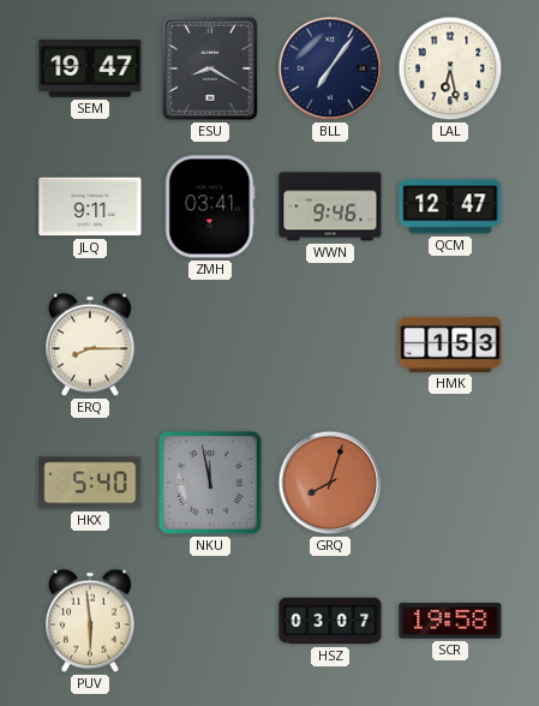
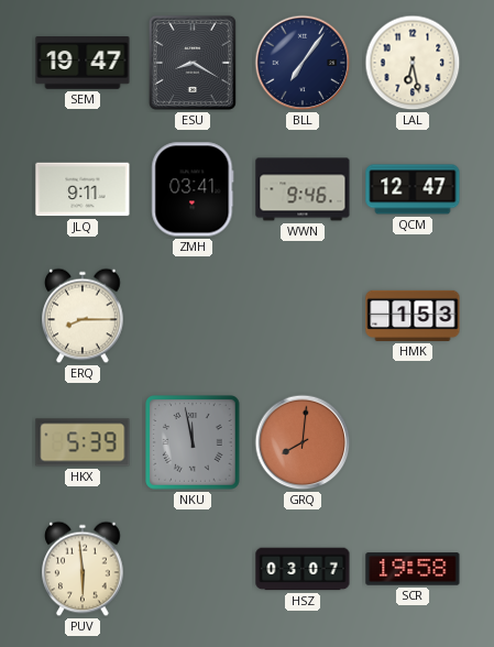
HKX: 5:40 -> 5:39 (83, 442)
GRQ: 8:03 -> 8:01 (303, 442)
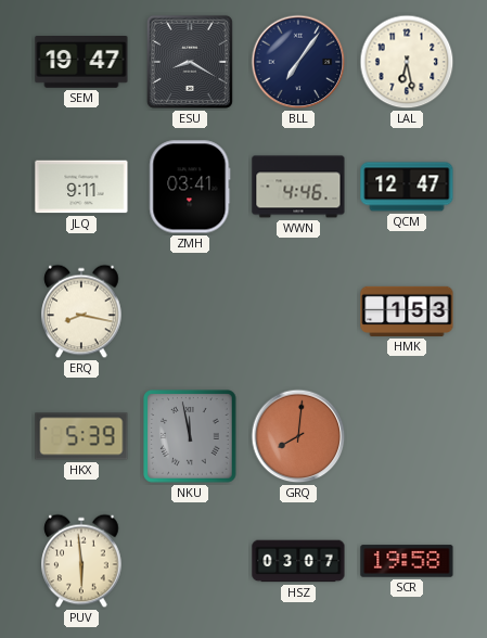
WWN: 9:46 -> 4:46 (298, 187)
ERQ: 8:15 -> 8:17 (81, 311)
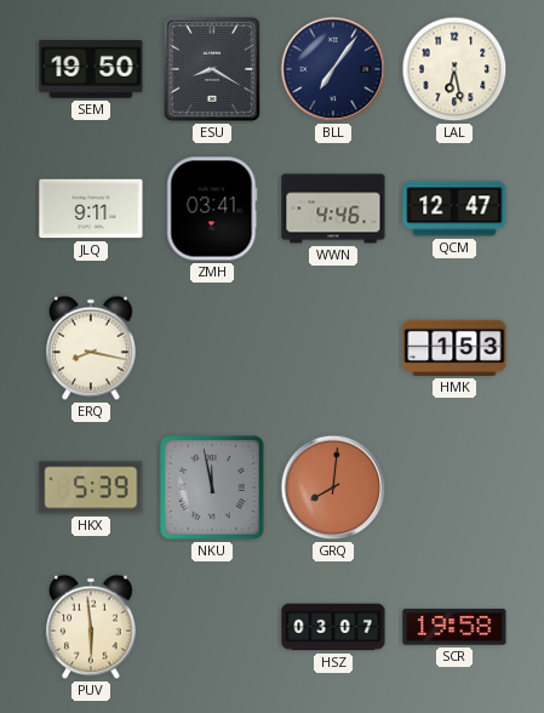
SEM: 19:47 -> 19:50 (91, 70)
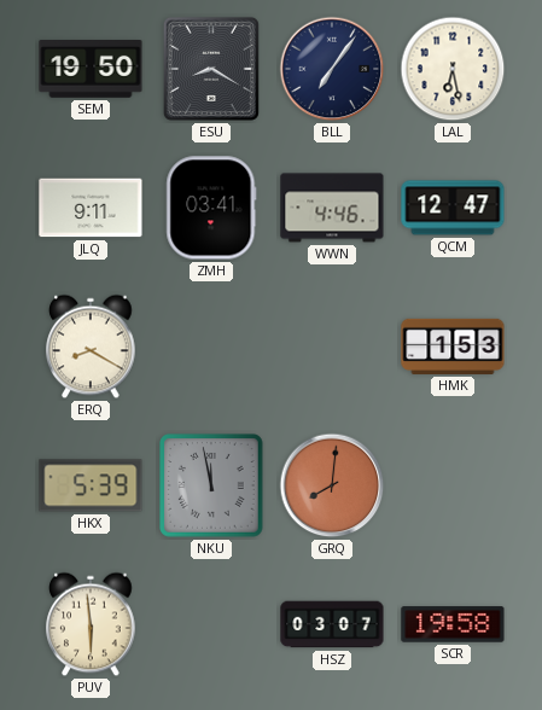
ERQ: 8:17 -> 8:20 (91, 347)
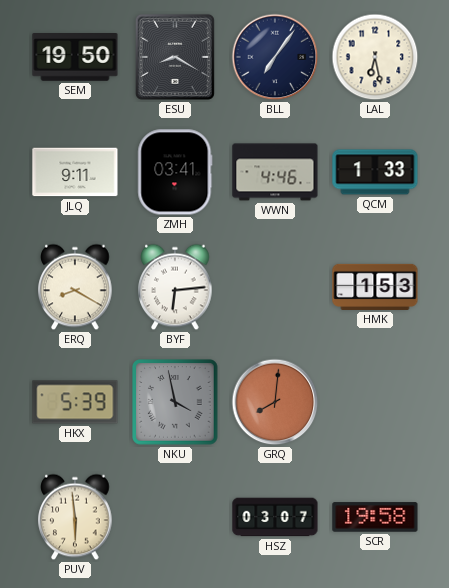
QCM: 12:47 -> 1:33 (375, 172)
BYF: none -> 6:14 (175, 287)
NKU: 11:58 -> 3:58 (175, 402)
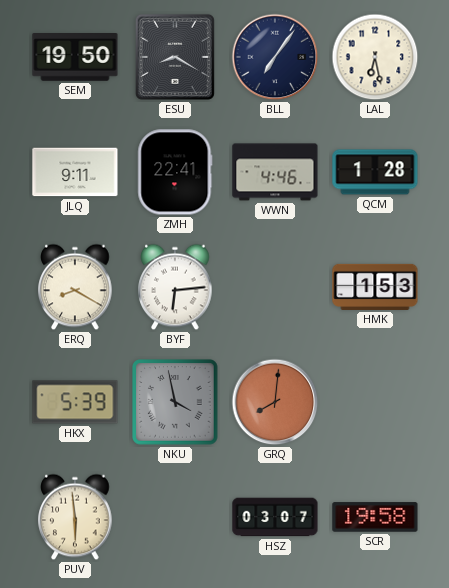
ZMH: 03:41 -> 22:41 (175, 172)
QCM: 1:33 -> 1:28 (375, 172)
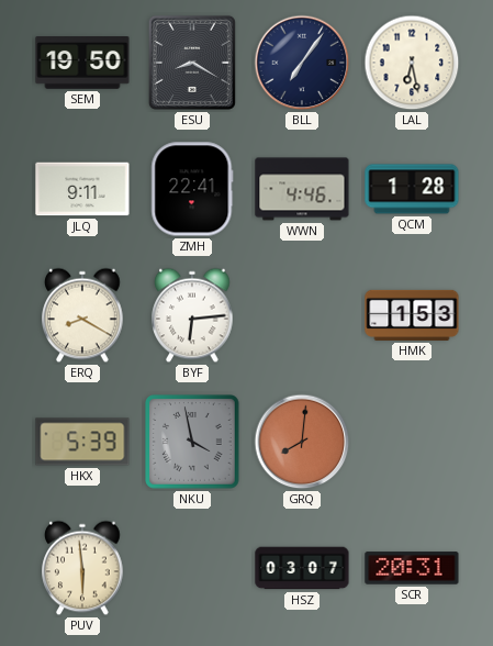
SCR: 19:58 -> 20:31 (412, 568)
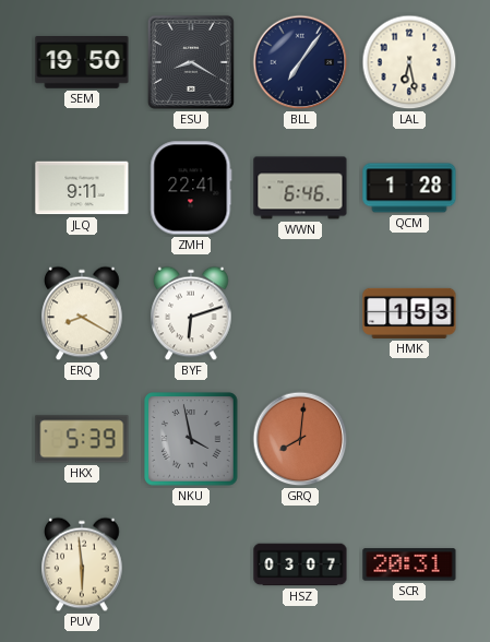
WWN: 4:46 -> 6:46 (300, 188)
BYF: 6:14 -> 6:12 (191, 313)
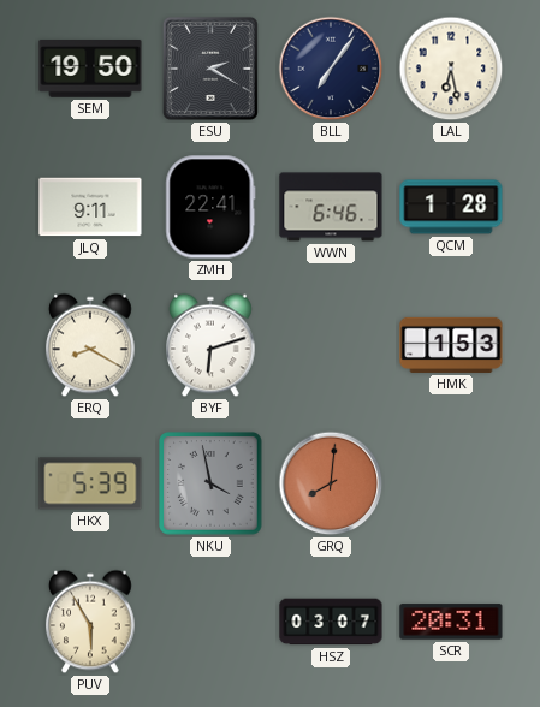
ESU: 8:20 -> 2:20 (210, 69)
PUV: 5:59 -> 5:55 (90, 622)
